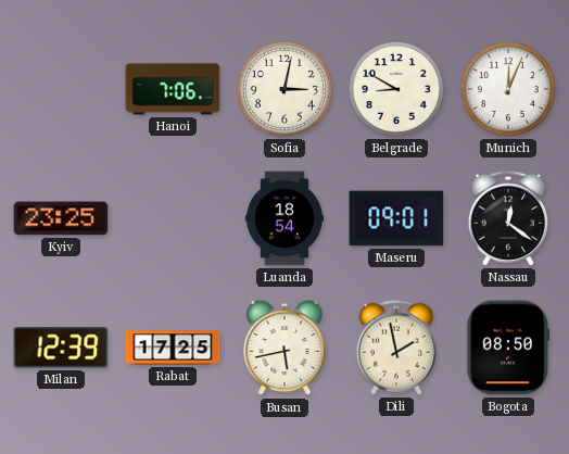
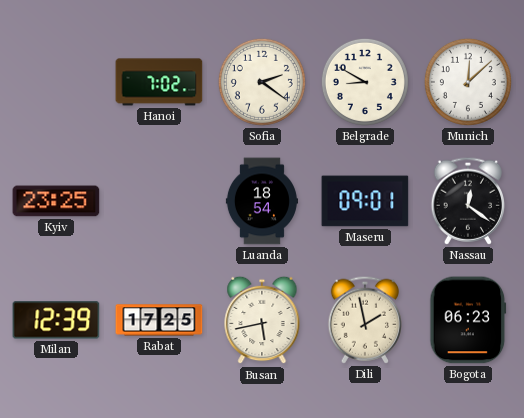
Hanoi: 7:06 -> 7:02 (159, 82)
Sofia: 3:02 -> 2:21 (262, 82)
Munich: 12:04 -> 12:08 (468, 82)
Bogota: 08:50 -> 06:23 (468, 320)
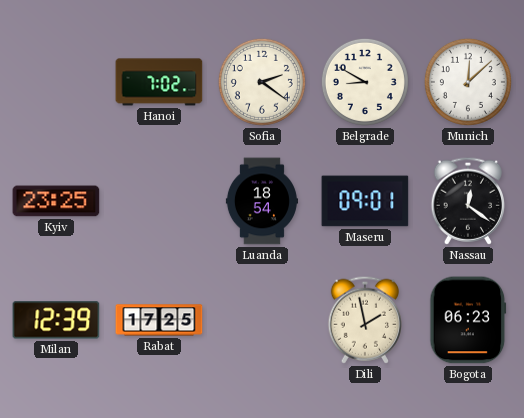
Busan: 5:43 -> none (262, 320)
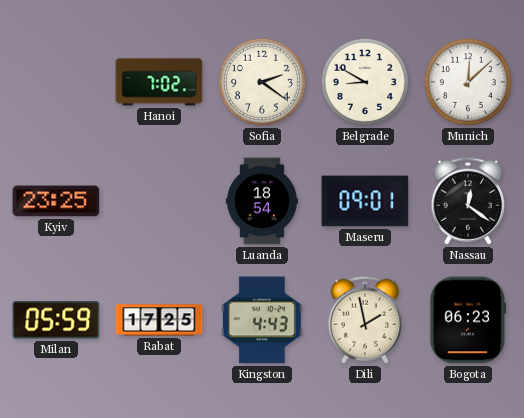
Milan: 12:39 -> 05:59 (56, 320)
Kingston: none -> 4:43 (262, 320)
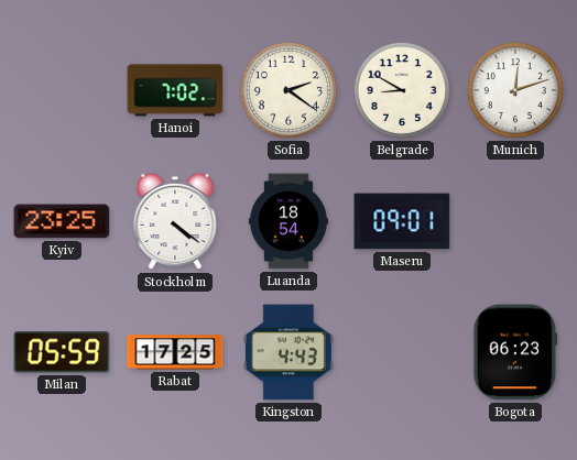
Munich: 12:08 -> 12:12 (515, 90)
Stockholm: none -> 4:21 (175, 221)
Nassau: 12:21 -> none (467, 201)
Dili: 1:58 -> none (364, 320)
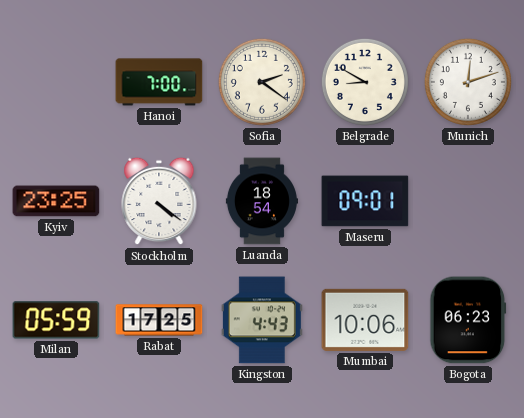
Hanoi: 7:02 -> 7:00 (159, 82)
Mumbai: none -> 10:06 (365, 320)
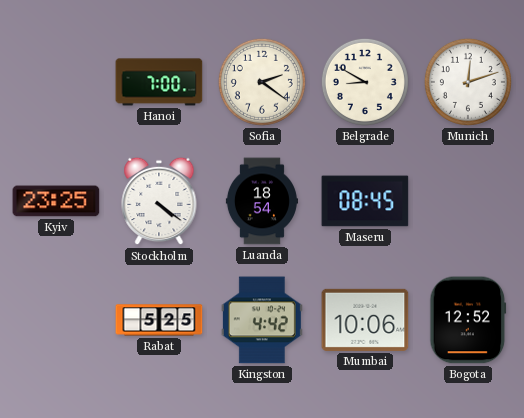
Maseru: 09:01 -> 08:45 (365, 201)
Milan: 05:59 -> none (56, 320)
Rabat: 17:25 -> 5:25 (159, 320)
Kingston: 4:43 -> 4:42 (262, 320)
Bogota: 06:23 -> 12:52 (468, 320)
